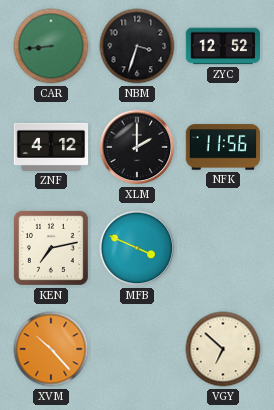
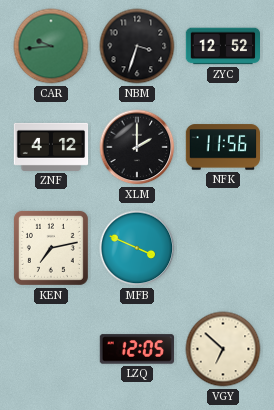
CAR: 8:44 -> 9:44 (51, 46)
XVM: 10:23 -> none (51, 349)
LZQ: none -> 12:05 (136, 349)
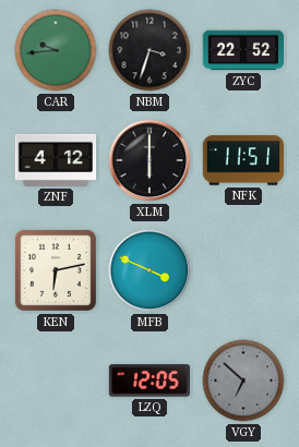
ZYC: 12:52 -> 22:52 (243, 50)
XLM: 2:00 -> 6:00 (149, 160)
NFK: 11:56 -> 11:51 (242, 160)
KEN: 7:13 -> 6:13 (56, 270)
VGY dial: cream -> grey (243, 380)
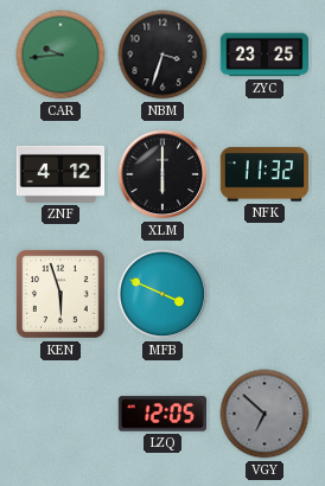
ZYC: 22:52 -> 23:25 (265, 55)
NFK: 11:51 -> 11:32 (263, 174)
KEN: 6:13 -> 5:57 (60, 294)
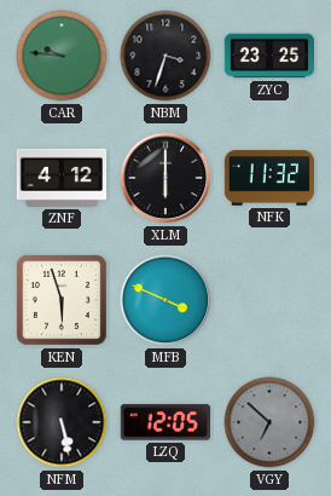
CAR: 9:44 -> 9:46 (62, 56)
NFM: none -> 5:28 (62, 422)
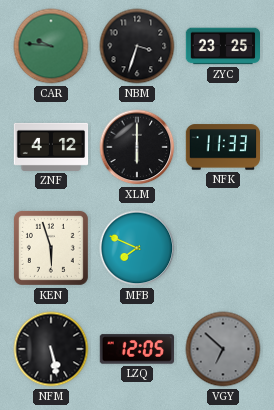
NFK: 11:32 -> 11:33 (222, 147)
MFB: 3:49 -> 7:49 (137, 248)
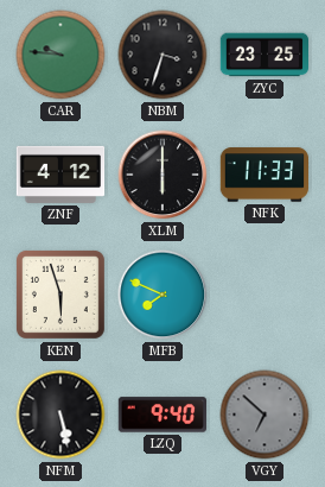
LZQ: 12:05 -> 9:40 (161, 415)
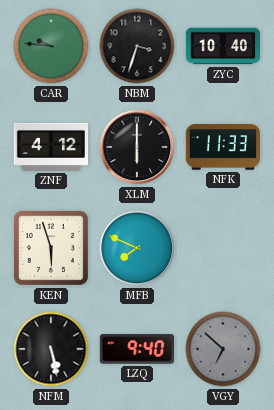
ZYC: 23:25 -> 10:40 (223, 46)
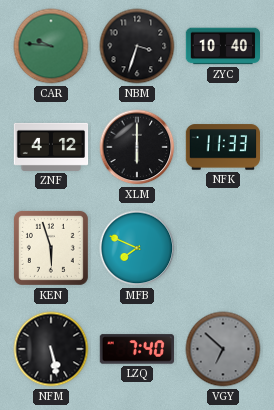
LZQ: 9:40 -> 7:40 (136, 349)
